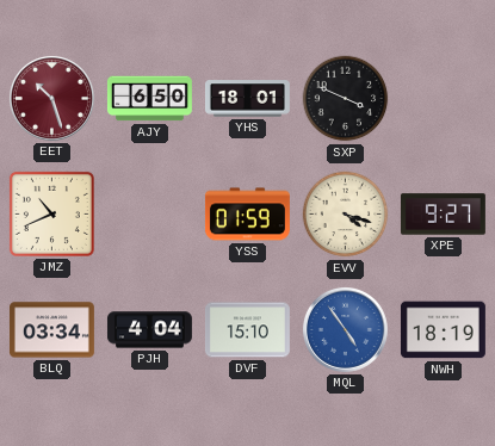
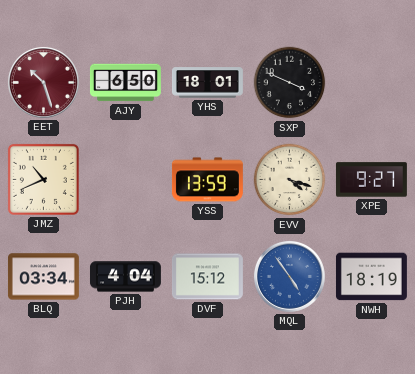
YSS: 01:59 -> 13:59 (207, 180)
DVF: 15:10 -> 15:12 (207, 277)
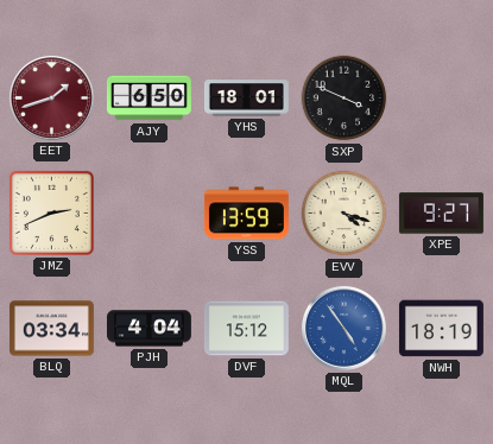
EET: 10:27 -> 1:42 (51, 97)
JMZ: 10:41 -> 2:41 (51, 213)
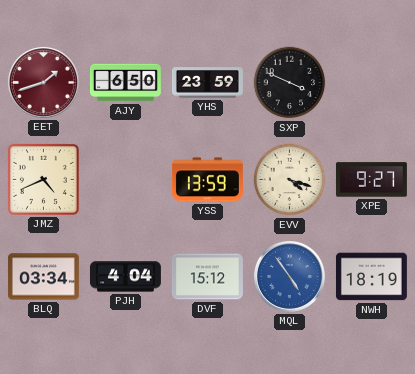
YHS: 18:01 -> 23:59 (207, 83)
JMZ: 2:41 -> 4:41 (43, 179)
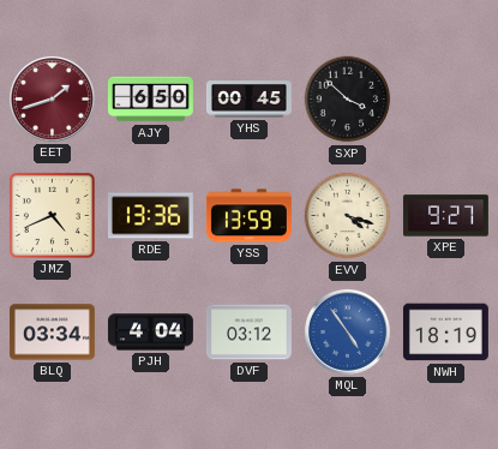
YHS: 23:59 -> 00:45 (248, 100)
SXP: 3:49 -> 3:52 (348, 100)
RDE: none -> 13:36 (150, 216)
DVF: 15:12 -> 03:12 (248, 333)
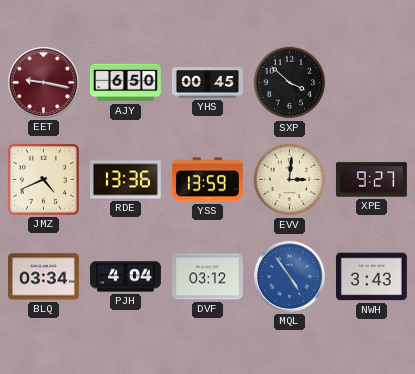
EET: 1:42 -> 9:17 (43, 82)
EVV: 4:18 -> 3:01 (290, 180)
NWH: 18:19 -> 3:43 (371, 277)
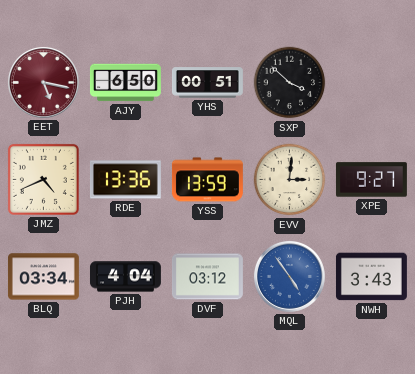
EET: 9:17 -> 5:17 (43, 82)
YHS: 00:45 -> 00:51 (207, 83)
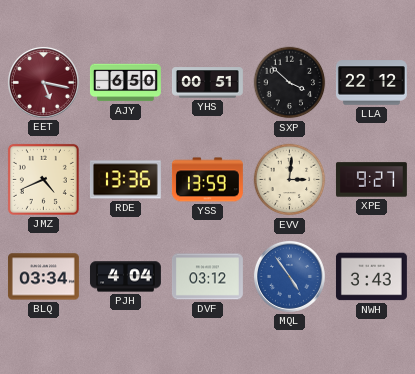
LLA: none -> 22:12 (371, 83)
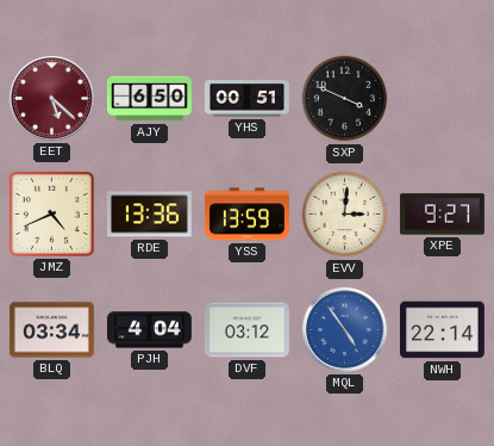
EET: 5:17 -> 5:22 (51, 98)
SXP: 3:52 -> 3:49 (345, 99)
LLA: 22:12 -> none (371, 83)
NWH: 3:43 -> 22:14 (442, 330)
